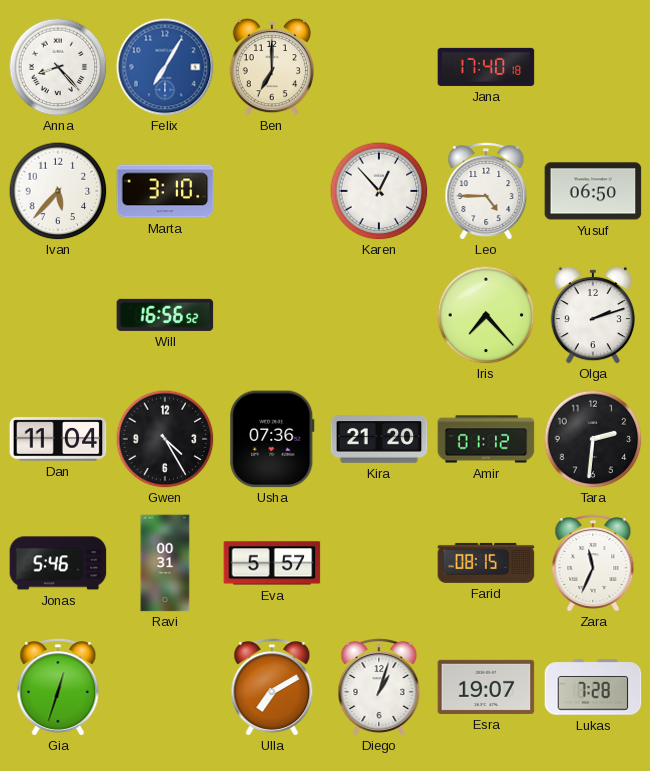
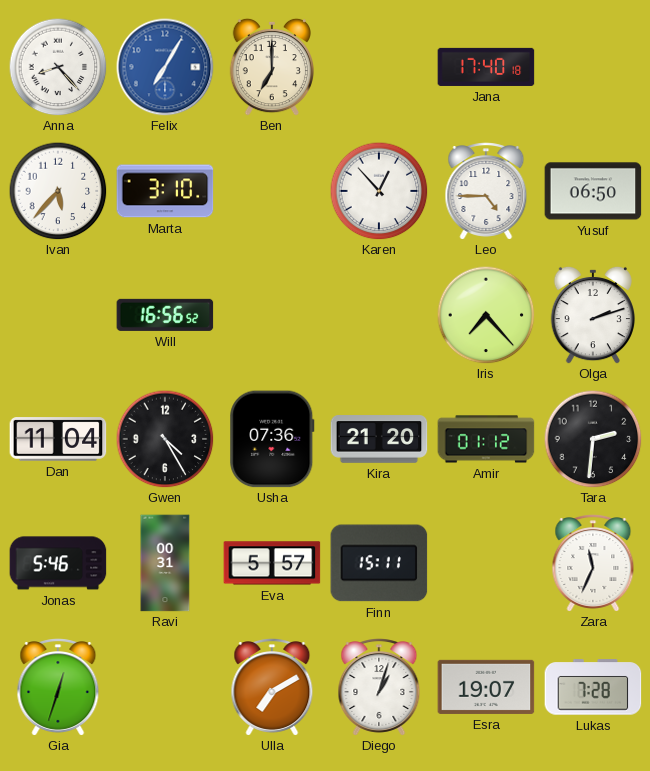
Finn: none -> 15:11 (379, 563)
Farid: 08:15 -> none (486, 563)
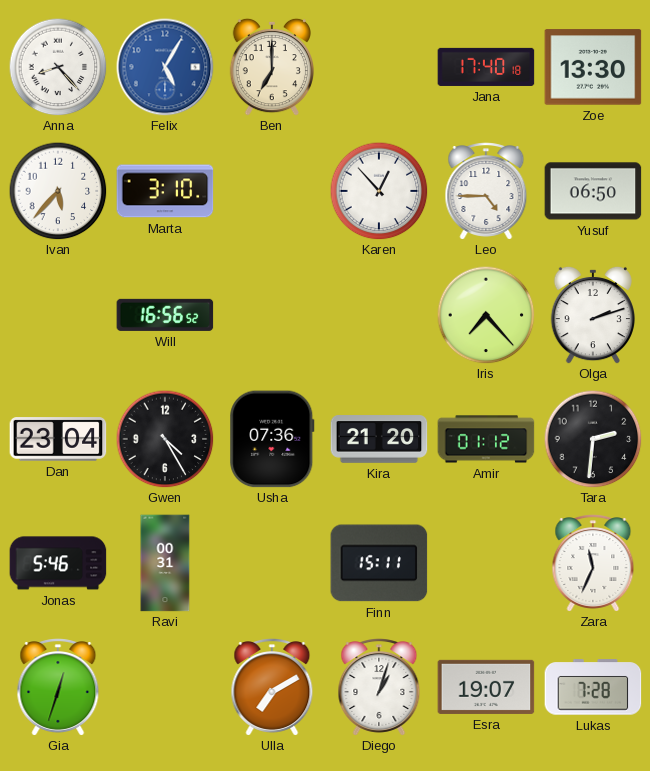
Felix: 7:05 -> 5:05 (165, 67)
Zoe: none -> 13:30 (593, 67)
Dan: 11:04 -> 23:04 (58, 439)
Eva: 5:57 -> none (272, 563)
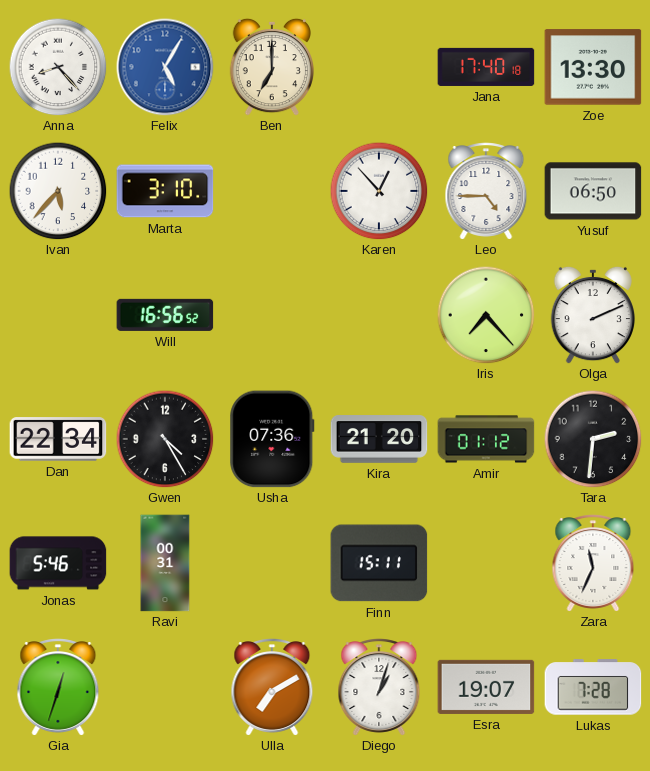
Olga: 2:12 -> 2:11 (592, 315)
Dan: 23:04 -> 22:34 (58, 439)
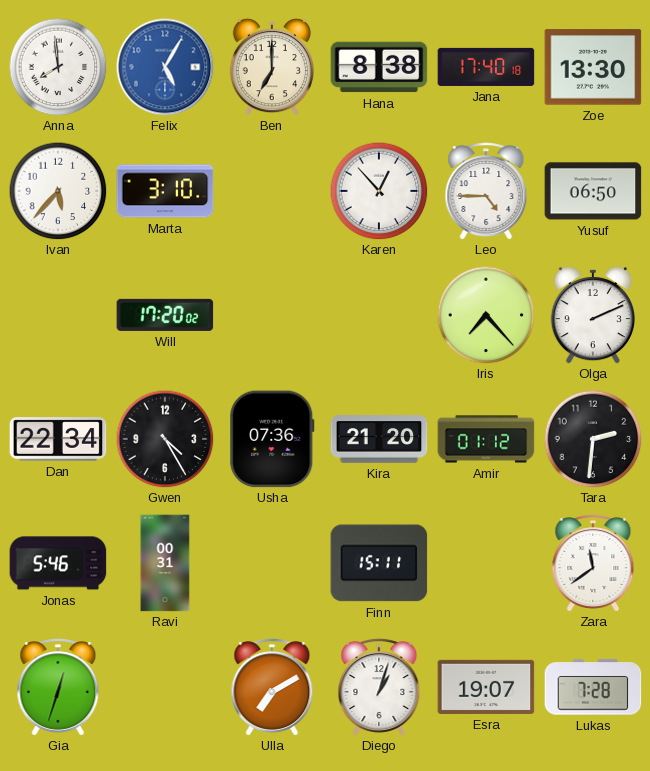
Anna: 8:23 -> 7:59 (58, 67)
Hana: none -> 8:38 (379, 67)
Will: 16:56 -> 17:20 (165, 315)
Zara: 11:34 -> 11:39 (593, 563)
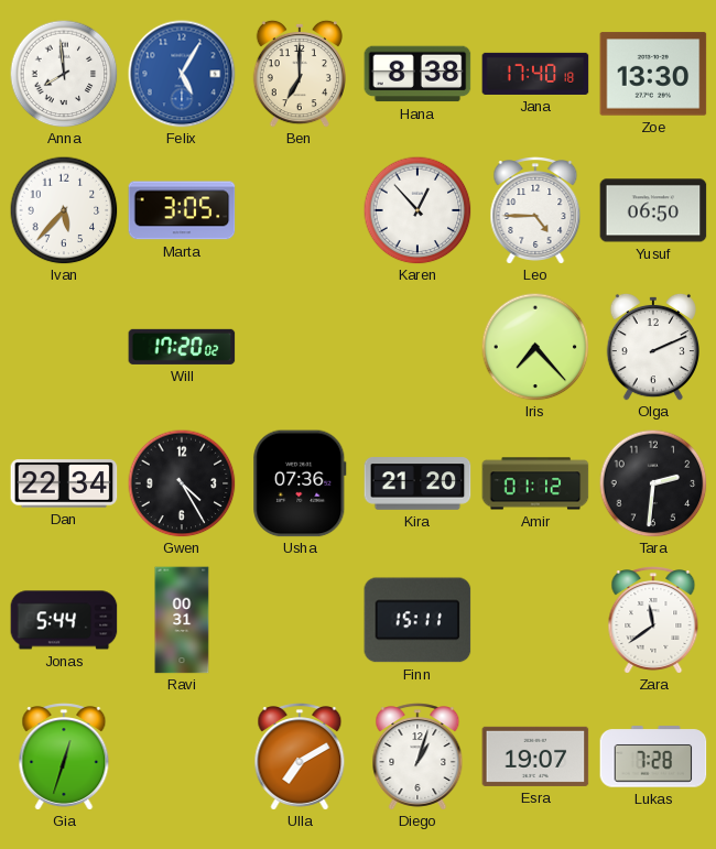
Marta: 3:10 -> 3:05 (182, 210)
Jonas: 5:46 -> 5:44 (64, 620)
